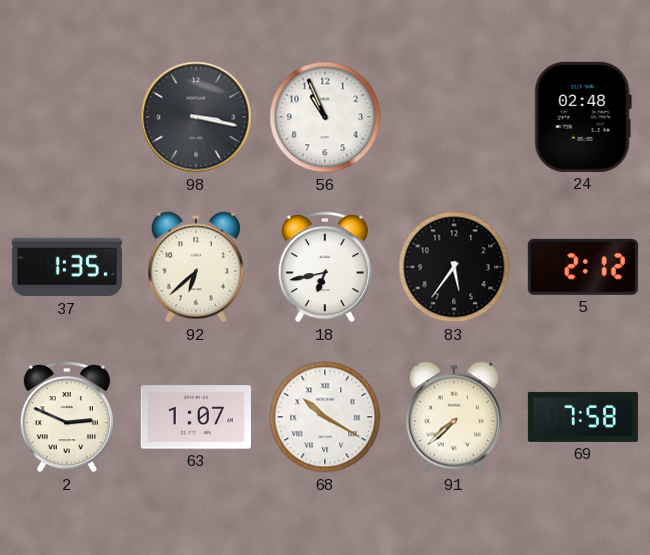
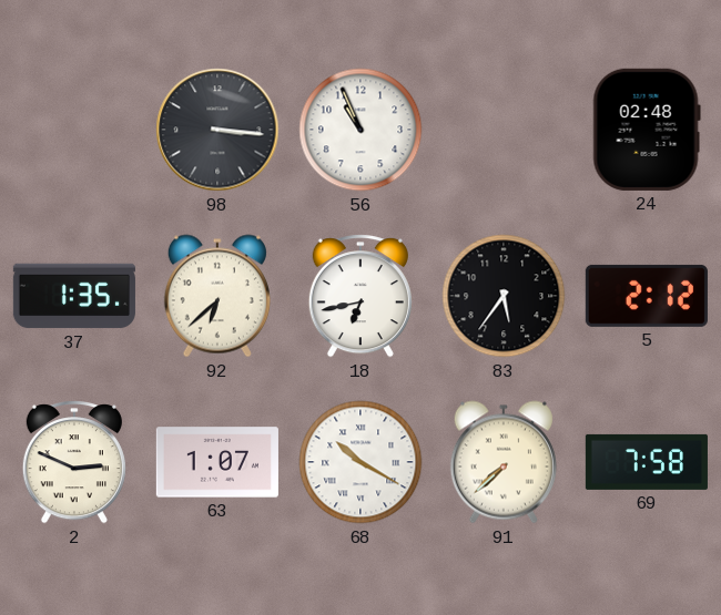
98: 3:17 -> 3:16 (217, 130)
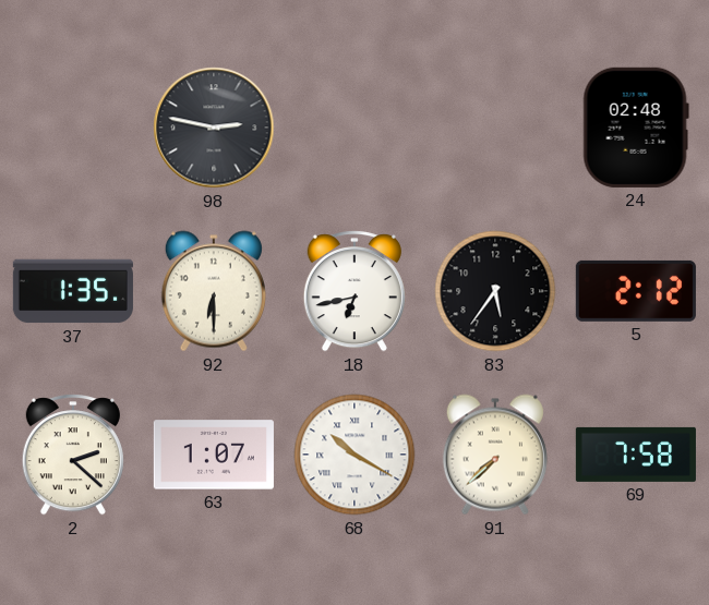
98: 3:16 -> 2:47 (214, 128)
56: 10:56 -> none (360, 130)
92: 6:38 -> 6:30 (214, 291)
2: 2:49 -> 2:22 (73, 455)
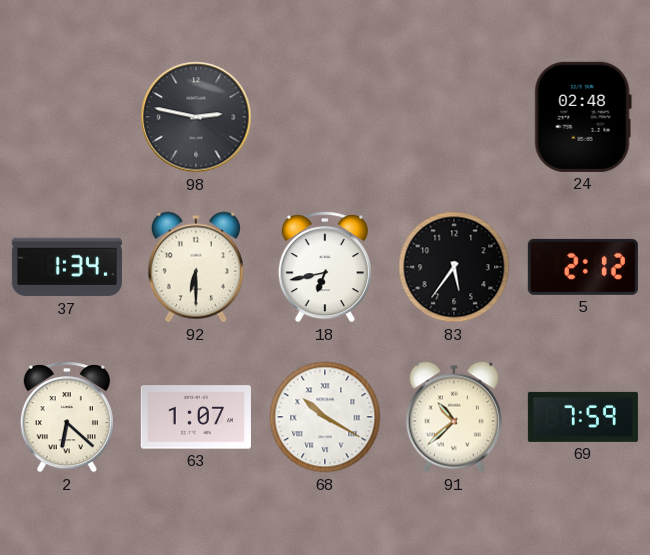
37: 1:35 -> 1:34 (67, 267)
2: 2:22 -> 6:22 (67, 417)
91: 7:38 -> 10:38 (454, 417)
69: 7:58 -> 7:59 (583, 417)
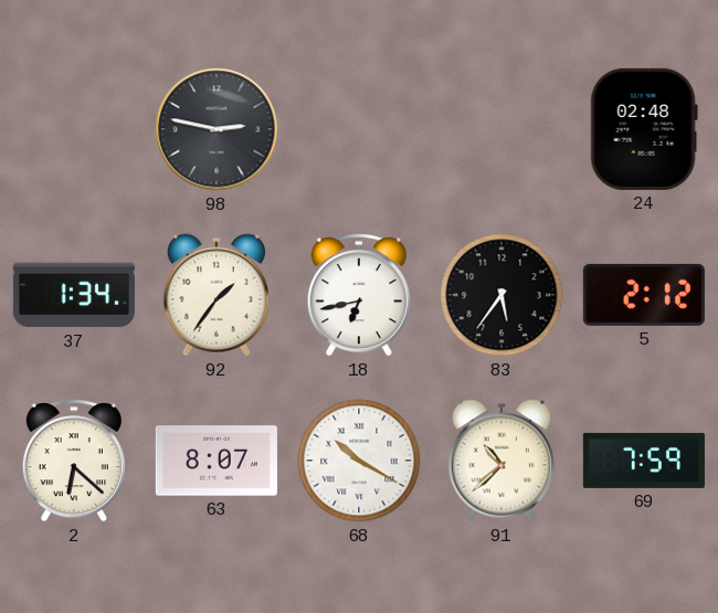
92: 6:30 -> 1:36 (217, 295)
63: 1:07 -> 8:07 (217, 461)
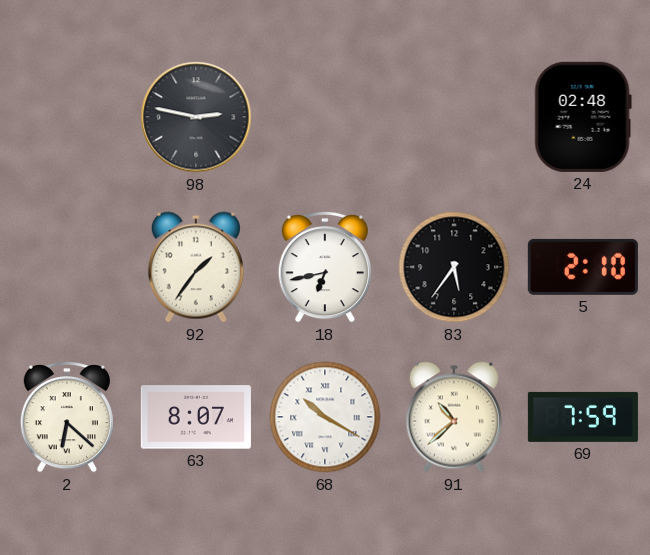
37: 1:34 -> none (74, 295)
5: 2:12 -> 2:10 (583, 267)
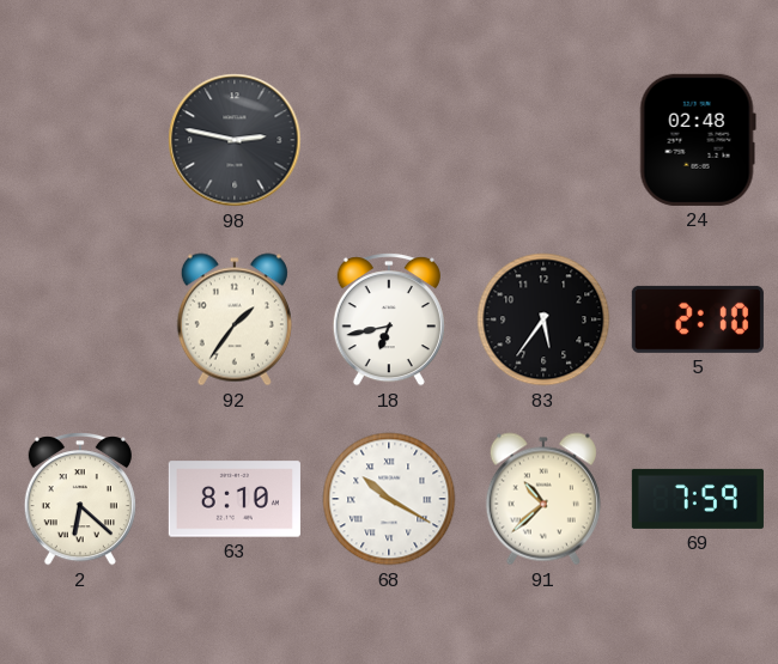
63: 8:07 -> 8:10 (235, 499)
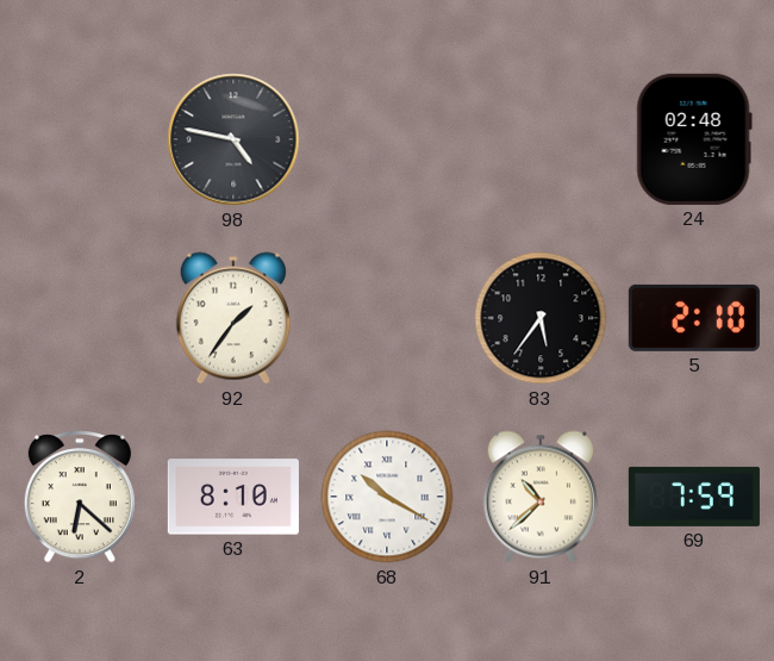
98: 2:47 -> 4:47 (233, 139)
18: 6:43 -> none (389, 319)
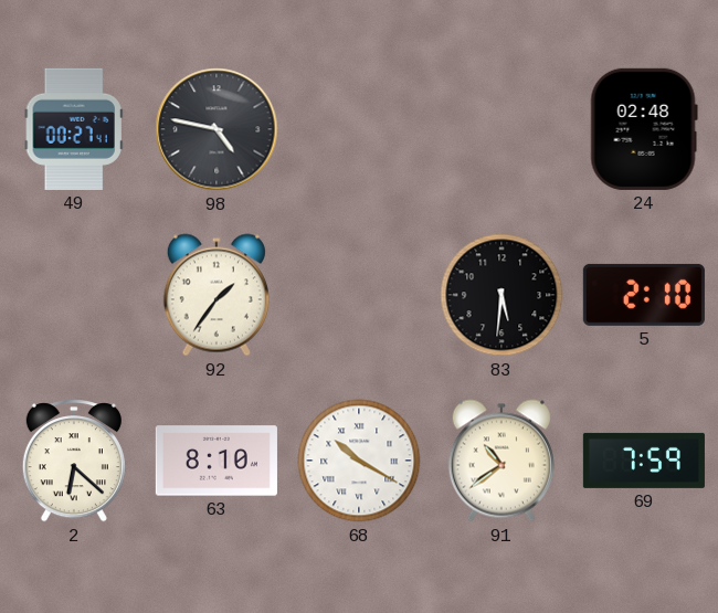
49: none -> 00:27 (74, 129)
83: 5:36 -> 5:31 (501, 295)
91: 10:38 -> 10:39 (501, 461)
